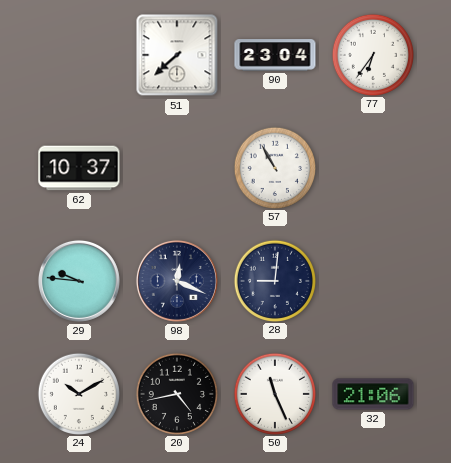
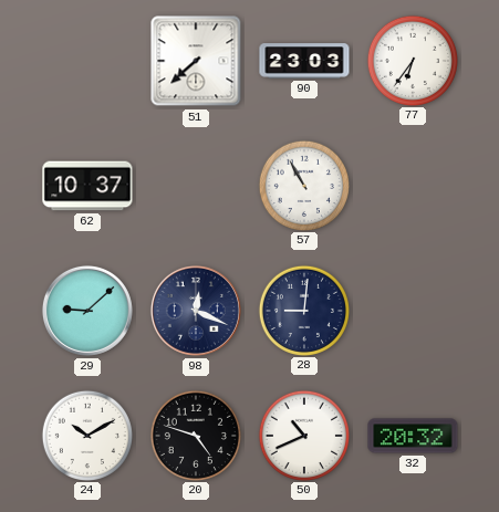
90: 23:04 -> 23:03 (304, 61)
29: 9:46 -> 9:08 (87, 311)
20: 4:43 -> 4:48 (195, 435)
50: 11:26 -> 10:41 (303, 435)
32: 21:06 -> 20:32 (413, 436)
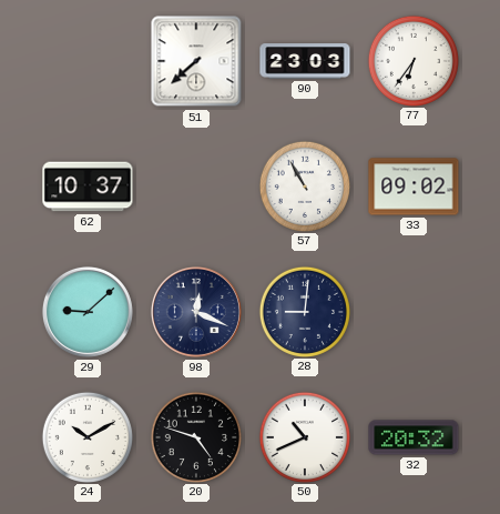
33: none -> 09:02 (414, 187)
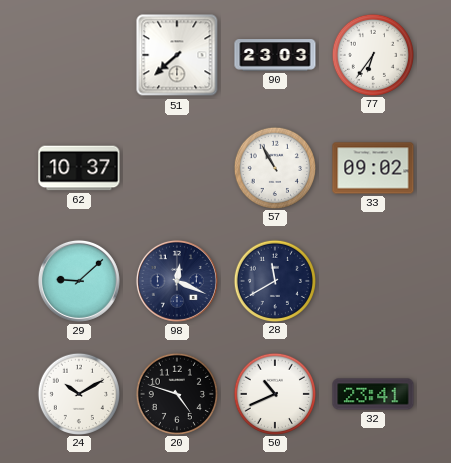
28: 9:01 -> 11:40 (274, 280)
32: 20:32 -> 23:41 (373, 394)
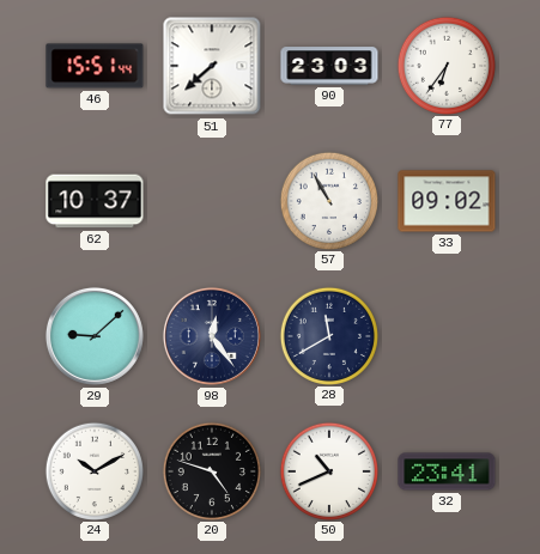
46: none -> 15:51 (95, 66)
98: 12:19 -> 12:24 (212, 336)
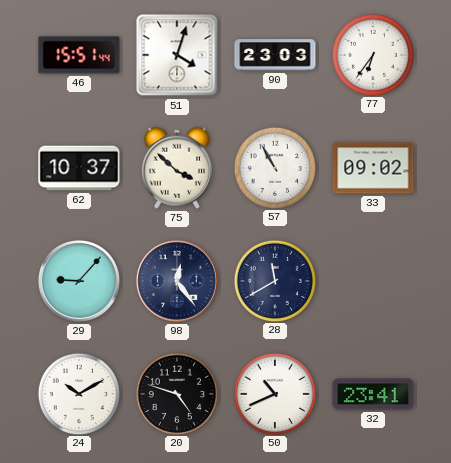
51: 7:38 -> 4:03 (177, 55)
75: none -> 3:52 (177, 168)
29: 9:08 -> 9:07 (79, 281)
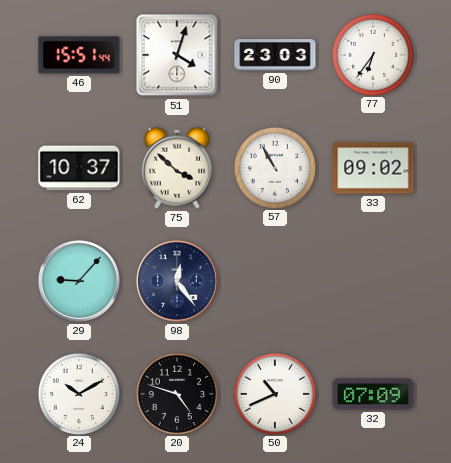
28: 11:40 -> none (274, 280)
32: 23:41 -> 07:09 (373, 394)
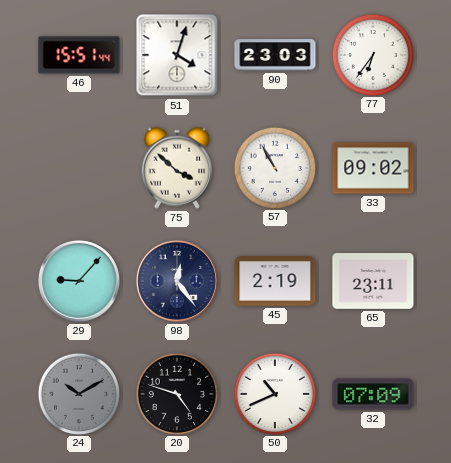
62: 10:37 -> none (79, 168)
45: none -> 2:19 (275, 281)
65: none -> 23:11 (373, 281)
24 dial: white -> grey (78, 393)
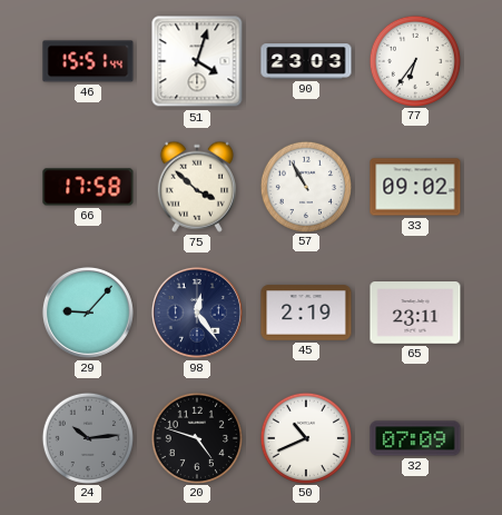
66: none -> 17:58 (88, 187)
24: 10:10 -> 10:14 (87, 437)
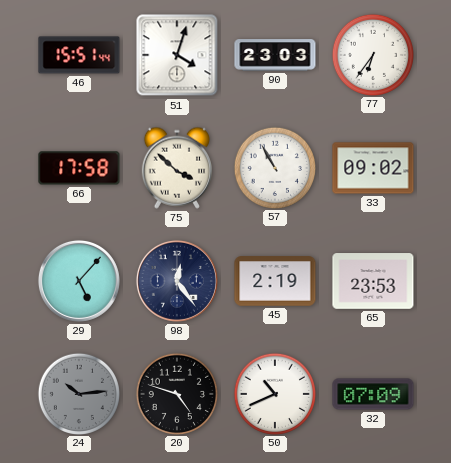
29: 9:07 -> 5:07 (79, 281)
65: 23:11 -> 23:53 (373, 281)
